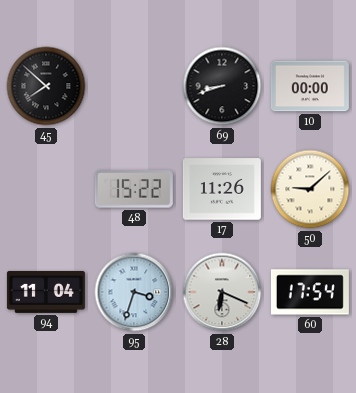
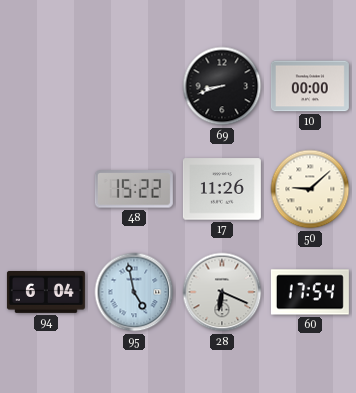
45: 7:52 -> none (46, 86)
94: 11:04 -> 6:04 (46, 292)
95: 3:33 -> 4:58 (134, 292)
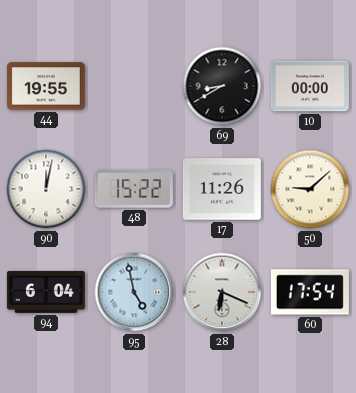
44: none -> 19:55 (46, 86)
69: 8:42 -> 8:40 (222, 86)
90: none -> 12:02 (46, 189)
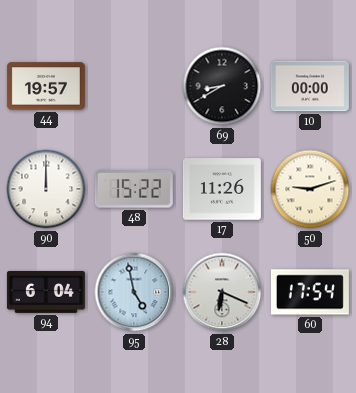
44: 19:55 -> 19:57 (46, 86)
90: 12:02 -> 12:00 (46, 189)
50: 9:08 -> 9:12 (310, 189)
